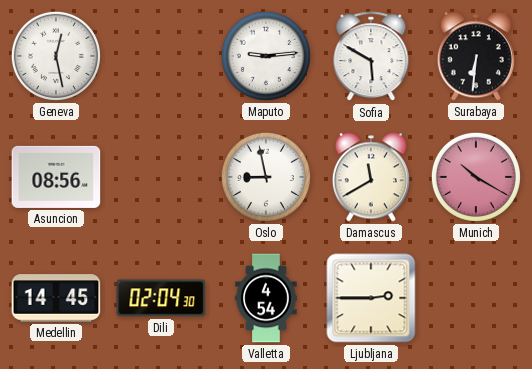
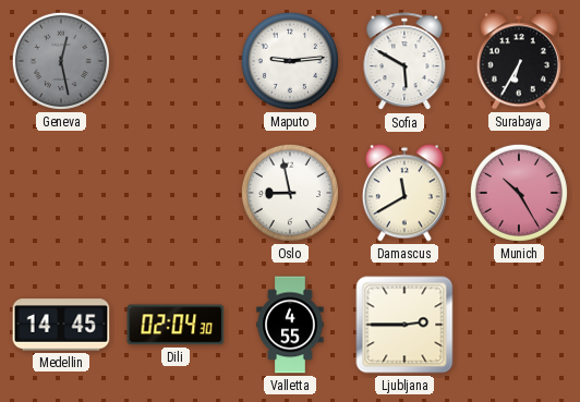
Geneva dial: white -> grey (61, 61)
Surabaya: 6:31 -> 6:35 (519, 61)
Asuncion: 08:56 -> none (56, 177)
Munich: 10:20 -> 10:25 (519, 193)
Valletta: 4:54 -> 4:55 (290, 325)
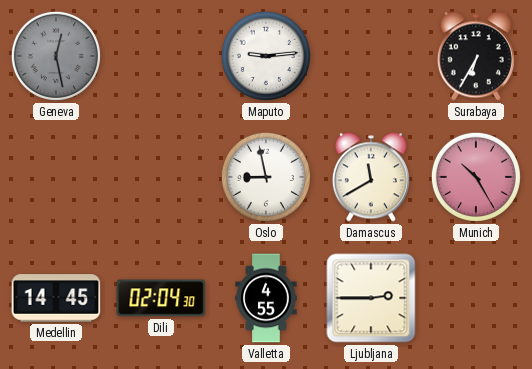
Sofia: 5:50 -> none (404, 62)
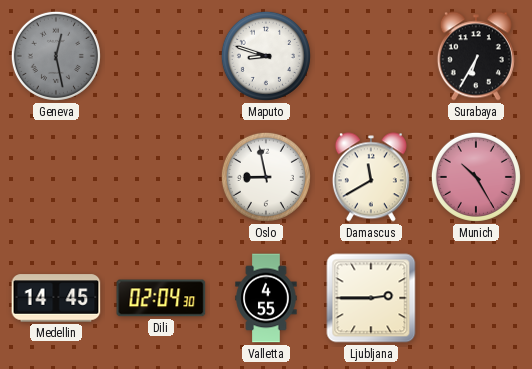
Maputo: 9:14 -> 8:48 (266, 56)
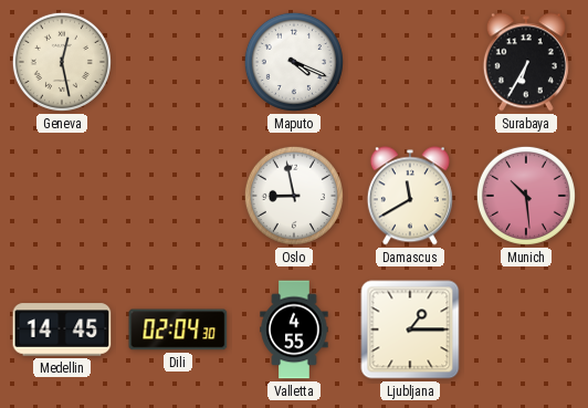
Geneva dial: grey -> cream (62, 62)
Maputo: 8:48 -> 4:19 (294, 62)
Munich: 10:25 -> 10:29 (526, 196)
Ljubljana: 2:45 -> 1:15 (410, 329)
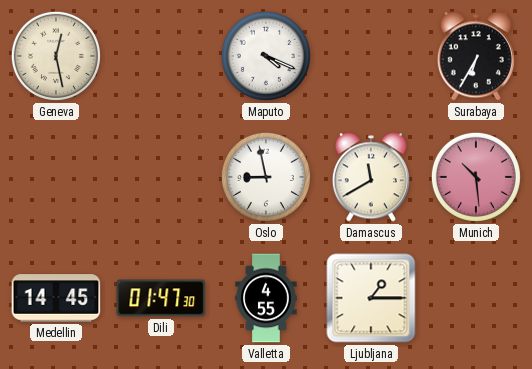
Dili: 02:04 -> 01:47 (161, 298)
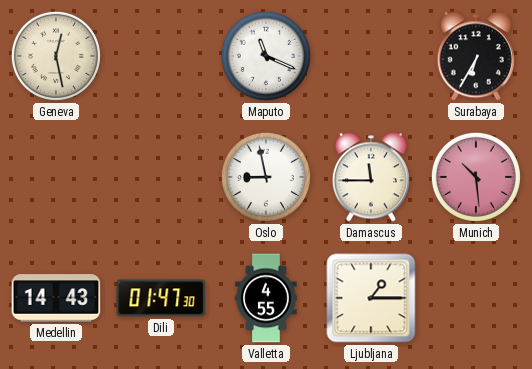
Maputo: 4:19 -> 11:19 (266, 56)
Damascus: 11:40 -> 11:45 (371, 177)
Medellin: 14:45 -> 14:43 (56, 298)
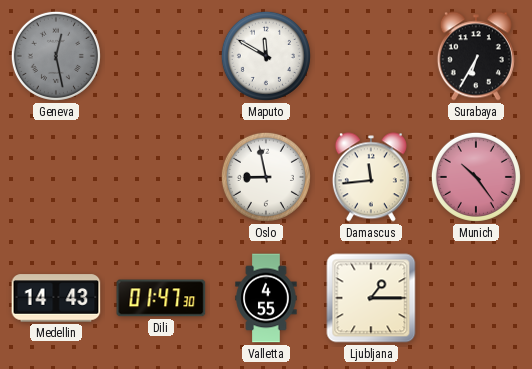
Geneva dial: cream -> grey (56, 56)
Maputo: 11:19 -> 11:50 (266, 56)
Damascus: 11:45 -> 11:44 (371, 177)
Munich: 10:29 -> 10:24 (476, 177)
